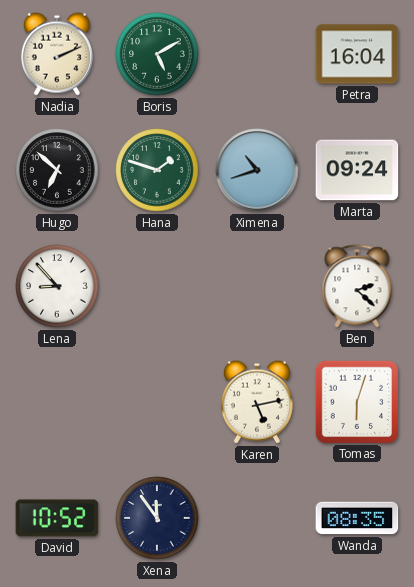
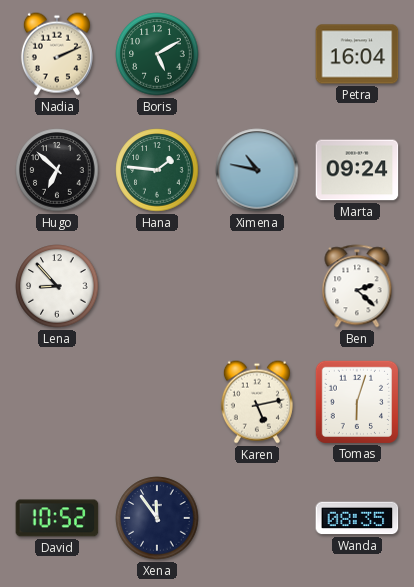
Hana: 1:48 -> 1:46 (157, 170)
Ximena: 10:42 -> 10:47 (257, 170)
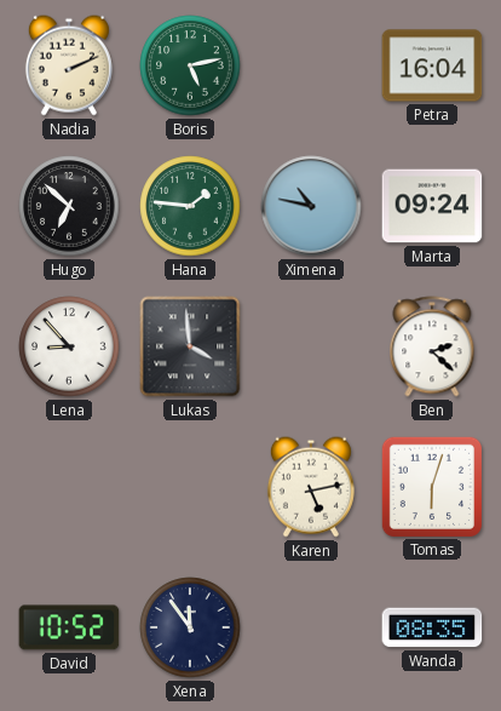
Boris: 5:10 -> 5:13 (190, 65)
Lukas: none -> 3:59 (190, 346)
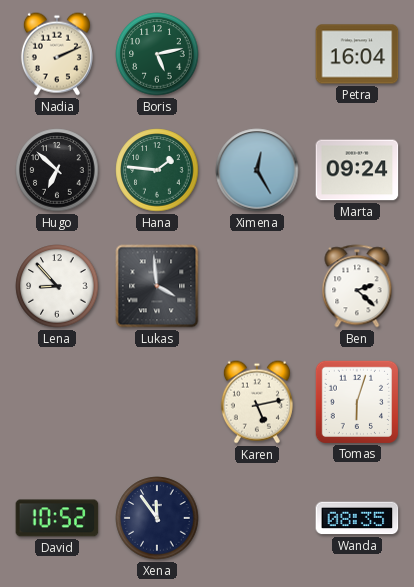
Ximena: 10:47 -> 12:25 (257, 170)
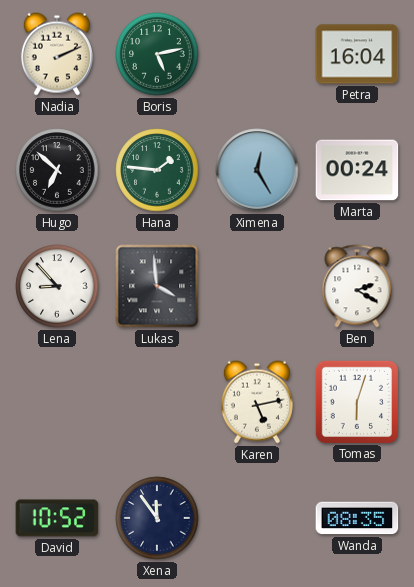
Marta: 09:24 -> 00:24 (357, 170)
Ben: 2:22 -> 2:20 (357, 286)
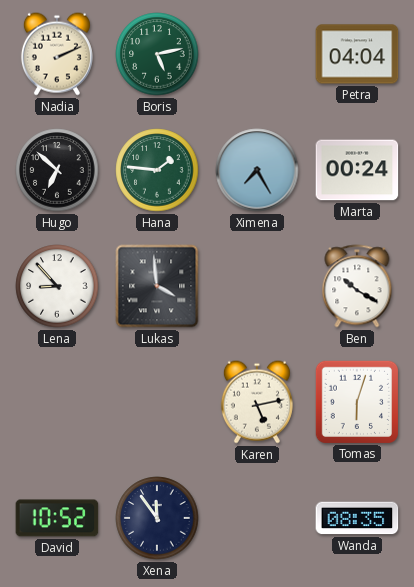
Petra: 16:04 -> 04:04 (357, 54)
Ximena: 12:25 -> 7:25 (257, 170)
Ben: 2:20 -> 10:20 (357, 286)
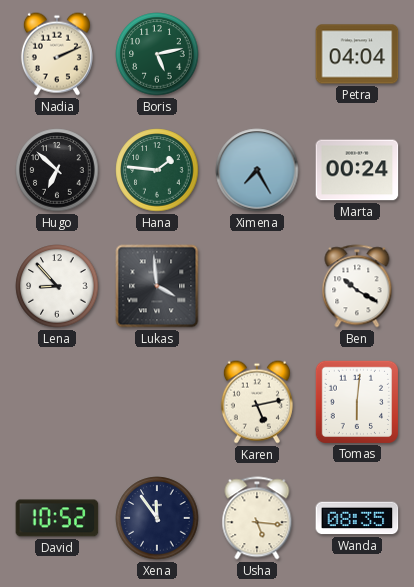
Tomas: 6:03 -> 6:01 (356, 401)
Usha: none -> 5:16 (257, 518)
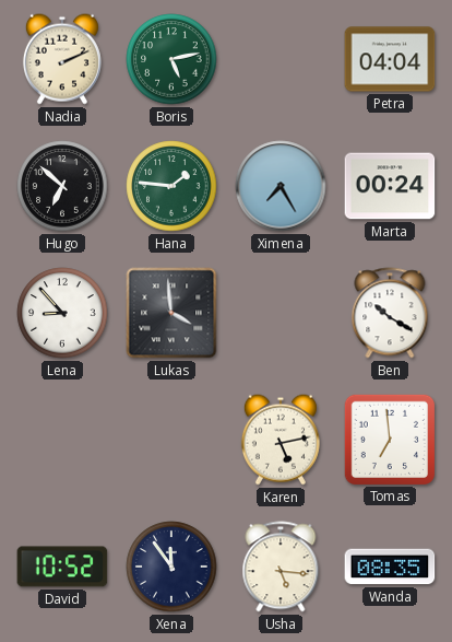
Tomas: 6:01 -> 6:59 (389, 439)
